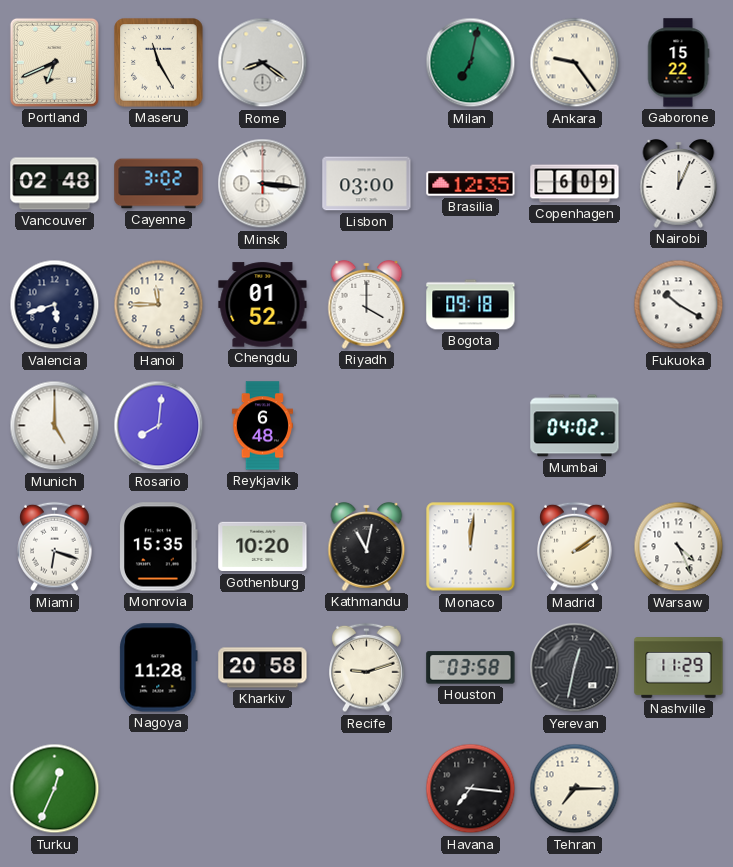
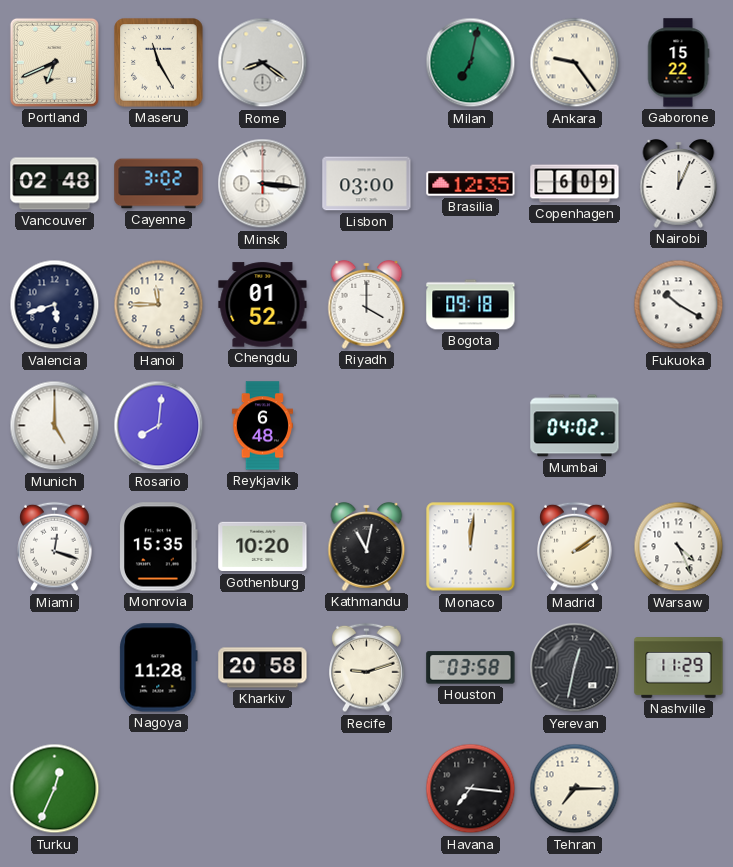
Miami: 6:18 -> 12:18 (55, 547)
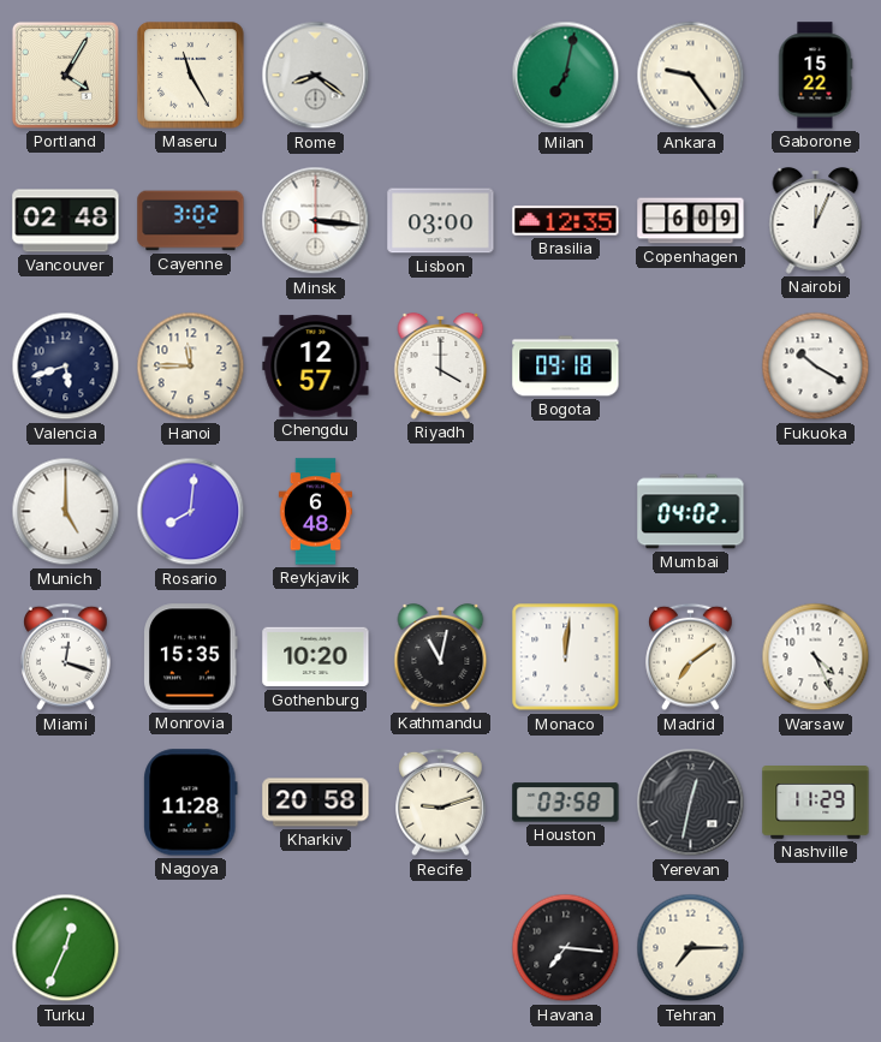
Portland: 6:41 -> 4:05 (65, 75)
Chengdu: 01:52 -> 12:57 (316, 367)
Madrid: 2:09 -> 7:09 (691, 657)
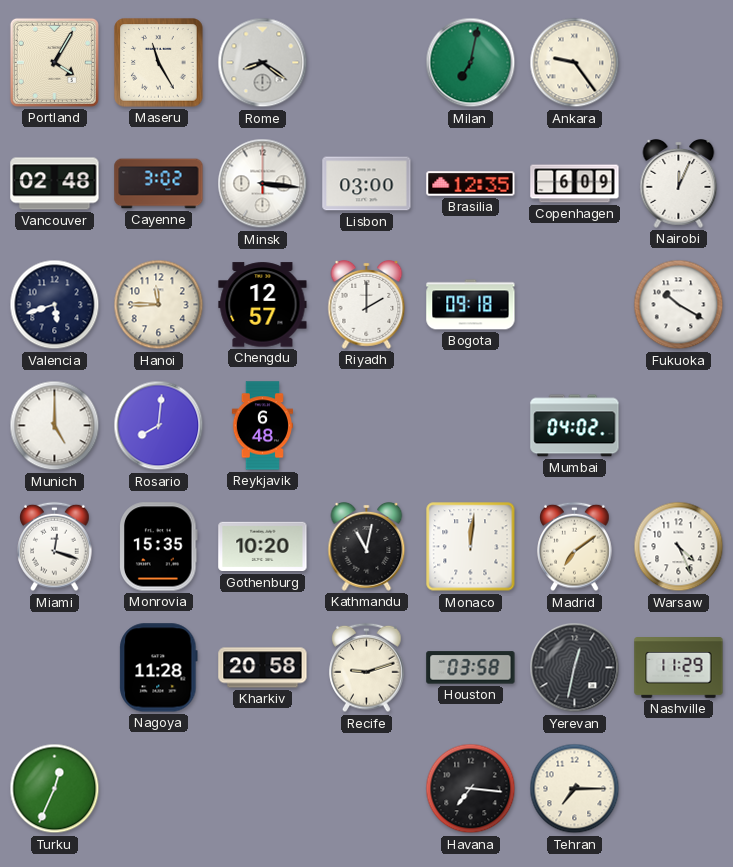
Gaborone: 15:22 -> none (815, 76)
Riyadh: 4:00 -> 2:00 (367, 305)
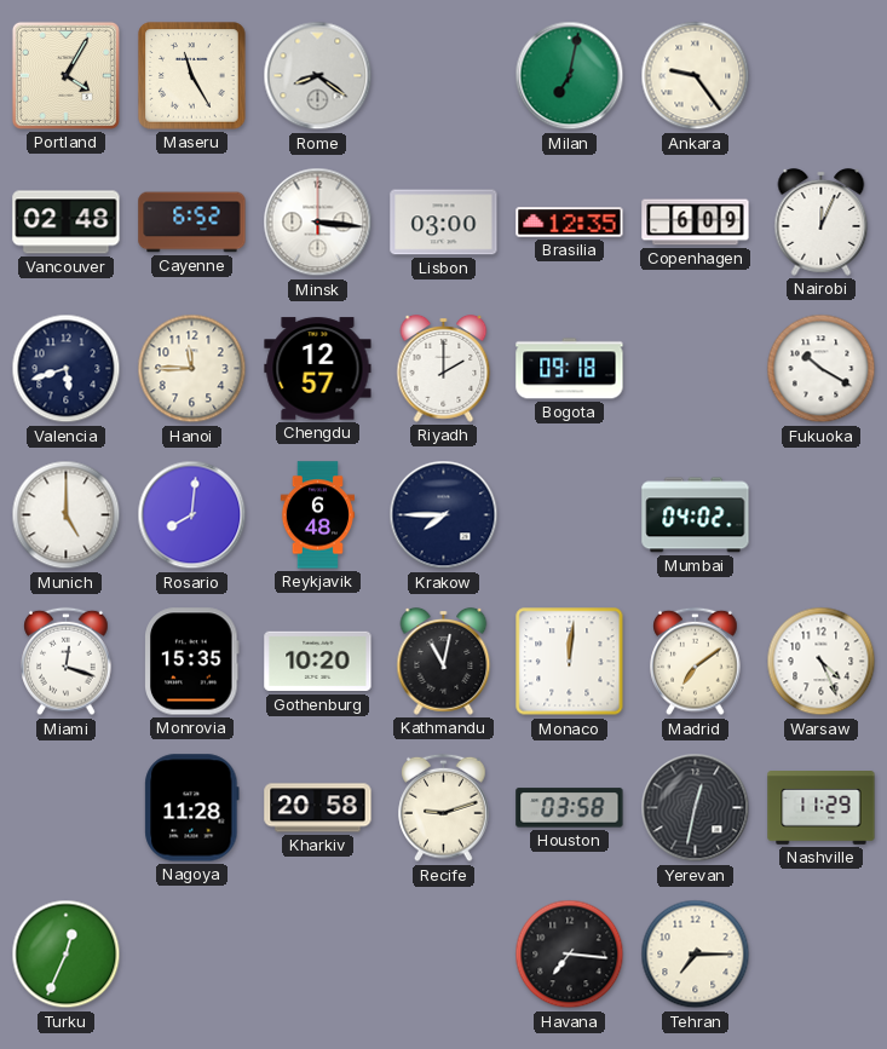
Cayenne: 3:02 -> 6:52 (192, 223)
Krakow: none -> 7:45 (444, 515)
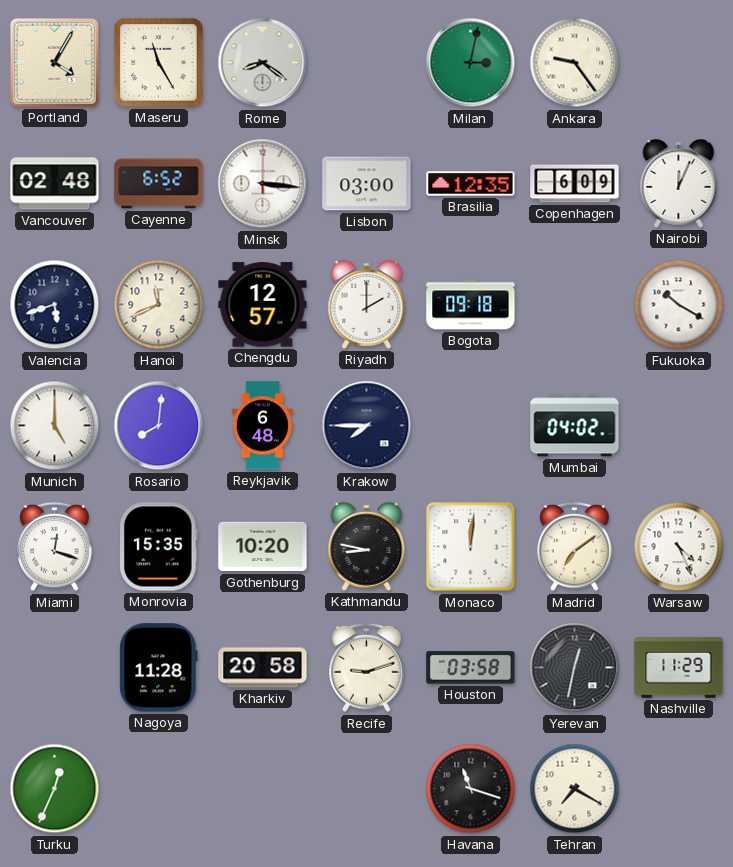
Milan: 7:02 -> 3:02 (471, 63)
Hanoi: 11:45 -> 11:41 (159, 305)
Kathmandu: 11:02 -> 8:47 (367, 547)
Havana: 7:16 -> 11:18 (471, 789)
Tehran: 7:15 -> 7:20 (575, 789)
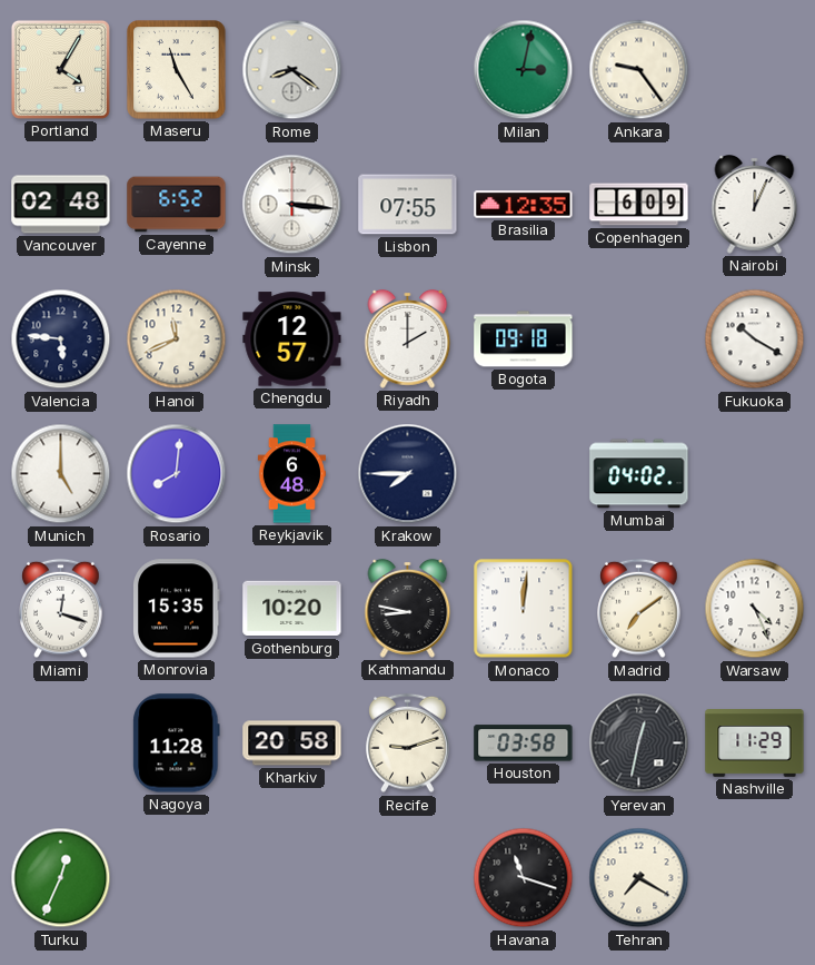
Lisbon: 03:00 -> 07:55 (408, 205)
Valencia: 5:42 -> 5:46 (61, 339)
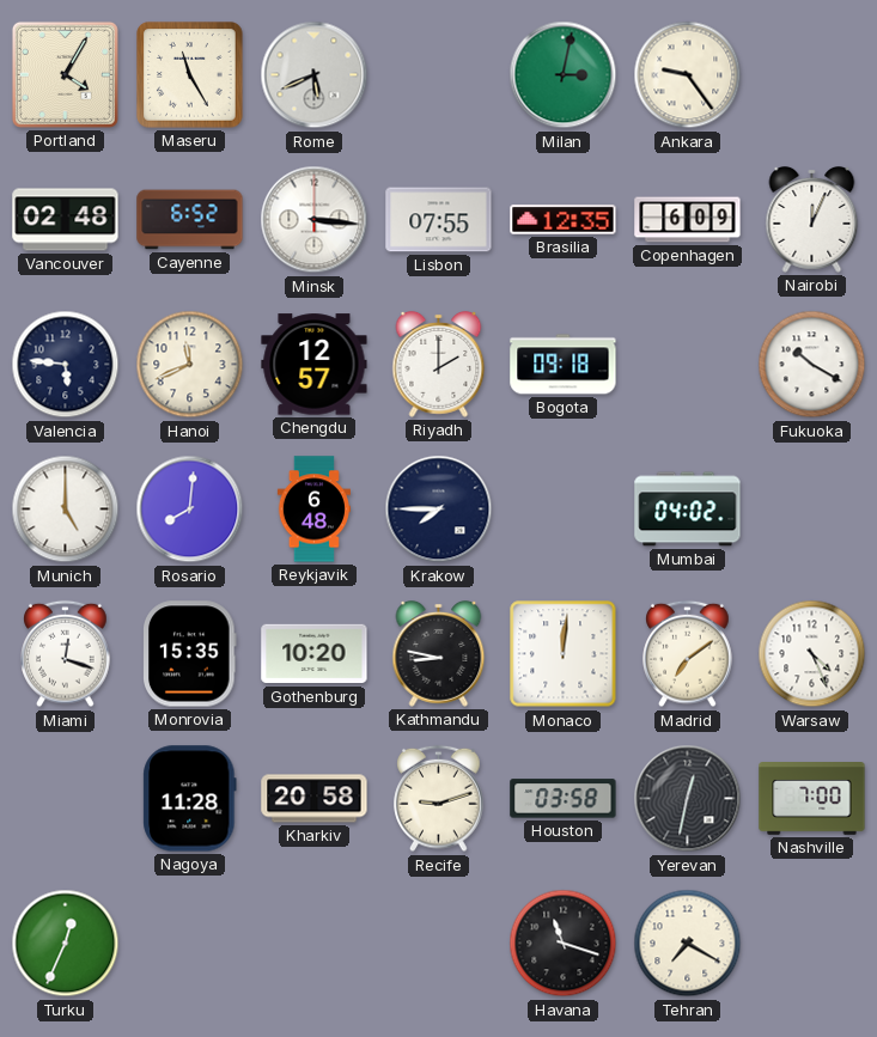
Rome: 8:21 -> 5:41 (315, 75)
Nashville: 11:29 -> 7:00 (812, 799)
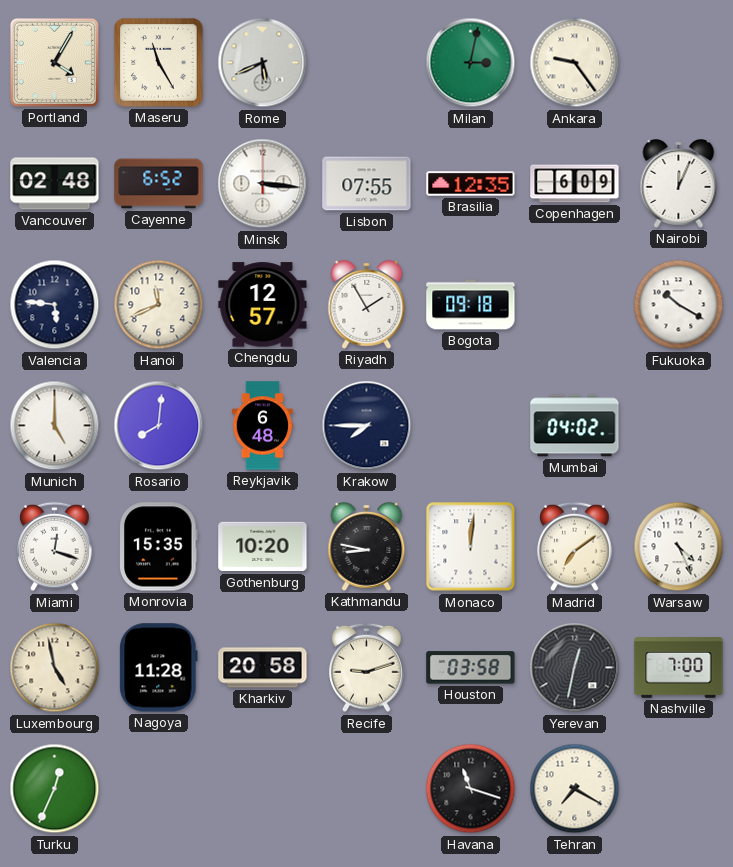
Riyadh: 2:00 -> 1:55 (367, 305)
Luxembourg: none -> 4:58 (55, 668)
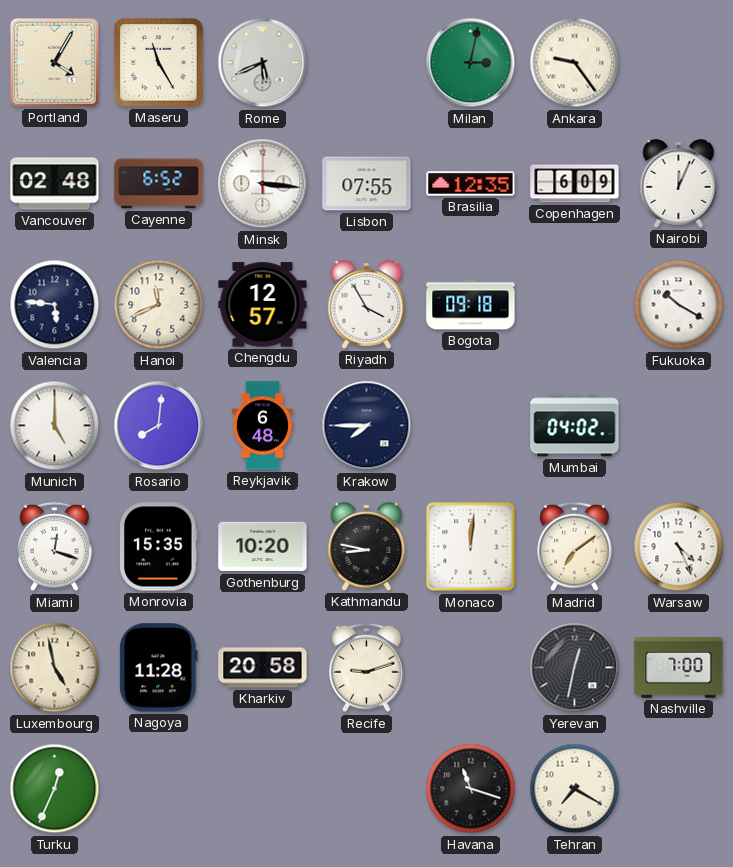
Riyadh: 1:55 -> 3:55 (367, 305)
Houston: 03:58 -> none (471, 668)
